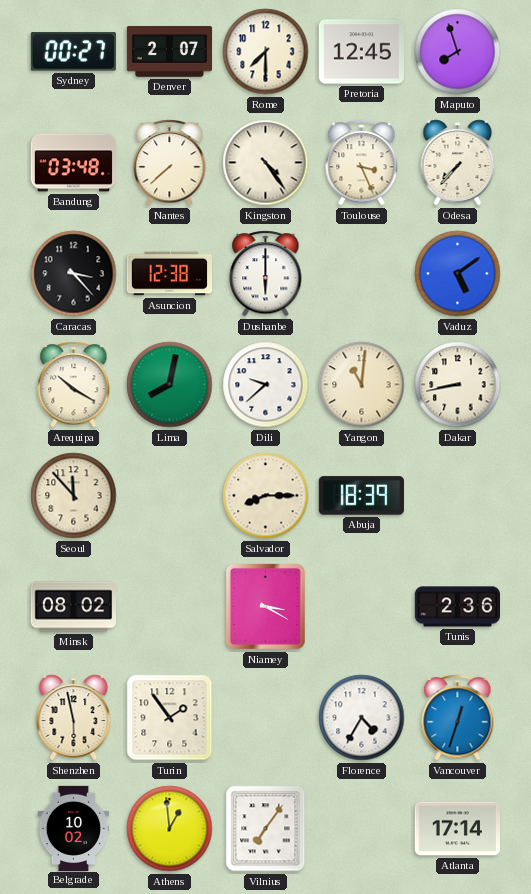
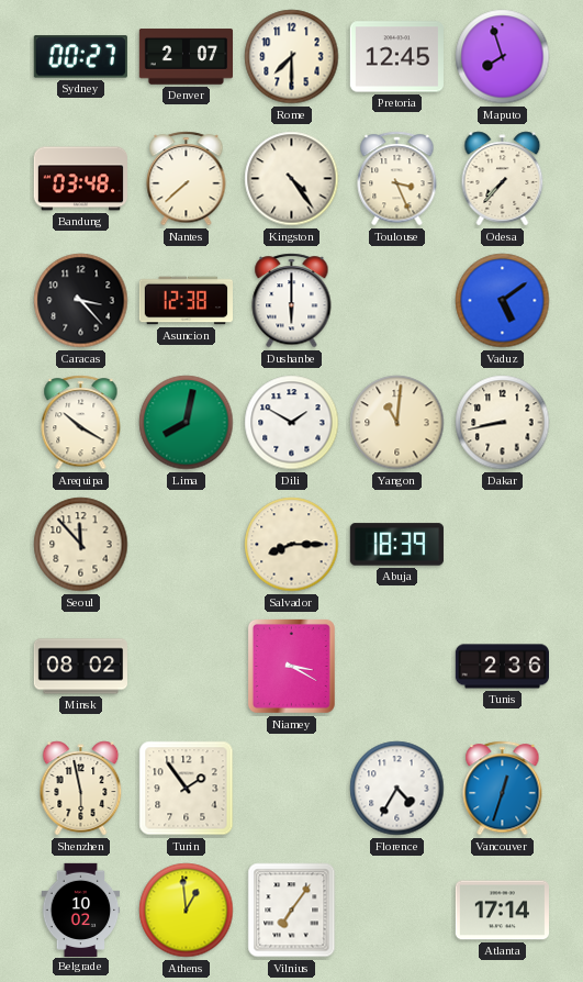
Dili: 9:38 -> 1:50 (292, 423)
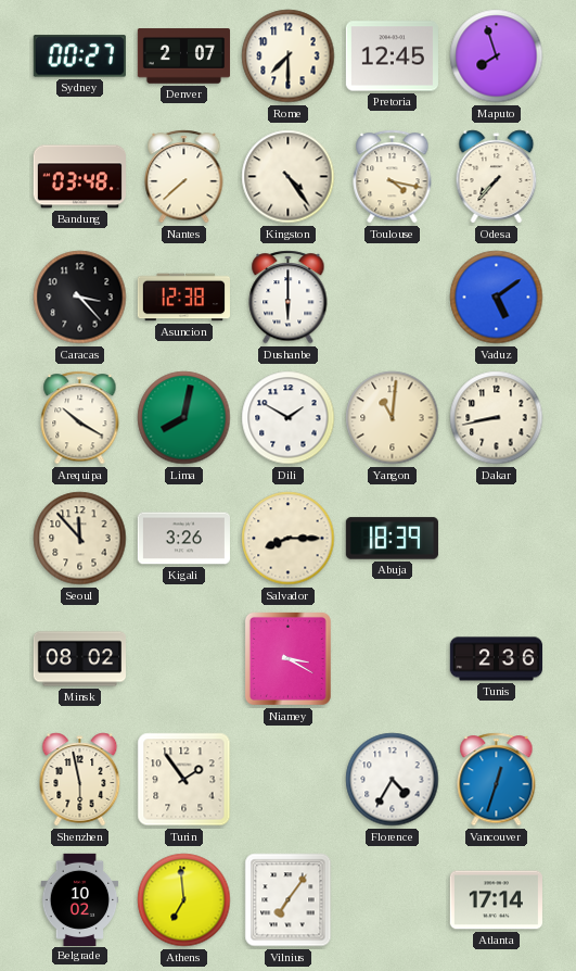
Toulouse: 3:26 -> 4:17 (393, 177)
Kigali: none -> 3:26 (183, 539)
Athens: 12:59 -> 6:59 (184, 900)
